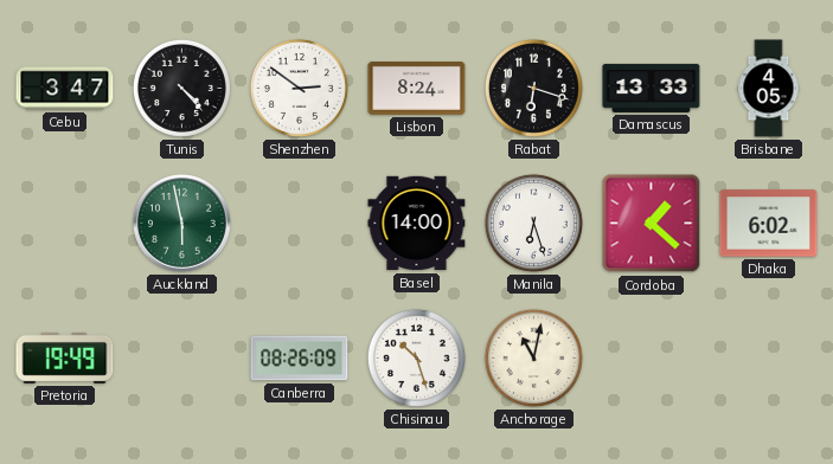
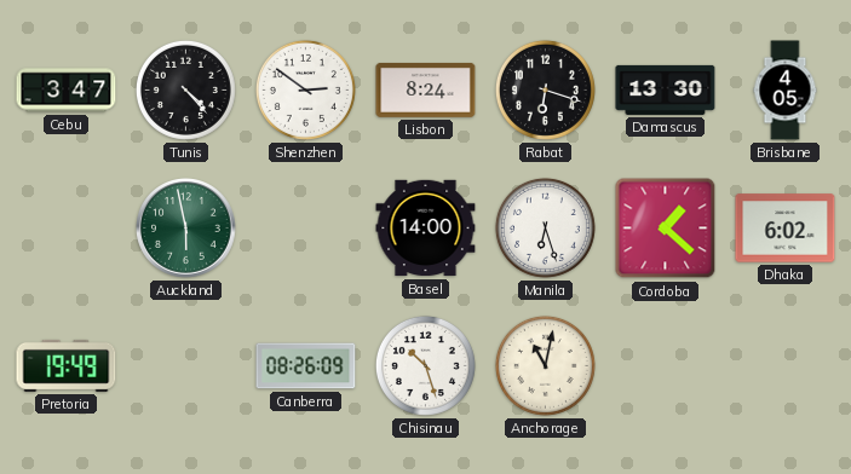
Damascus: 13:33 -> 13:30 (666, 89)
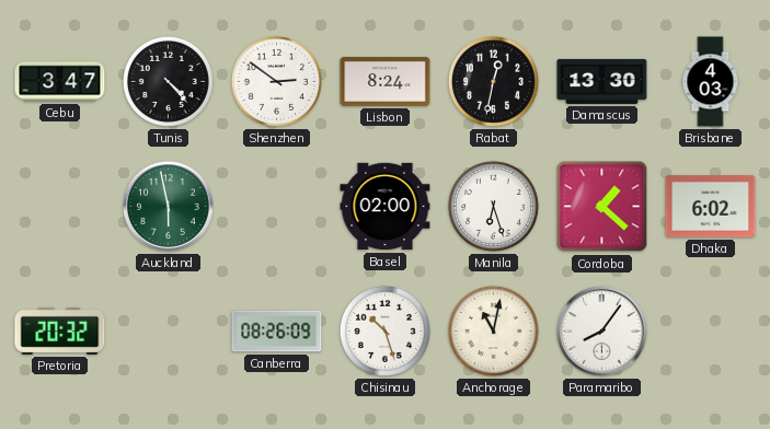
Rabat: 6:18 -> 12:32 (493, 81)
Brisbane: 4:05 -> 4:03 (711, 82)
Basel: 14:00 -> 02:00 (386, 207)
Pretoria: 19:49 -> 20:32 (60, 331)
Paramaribo: none -> 8:06 (602, 332)
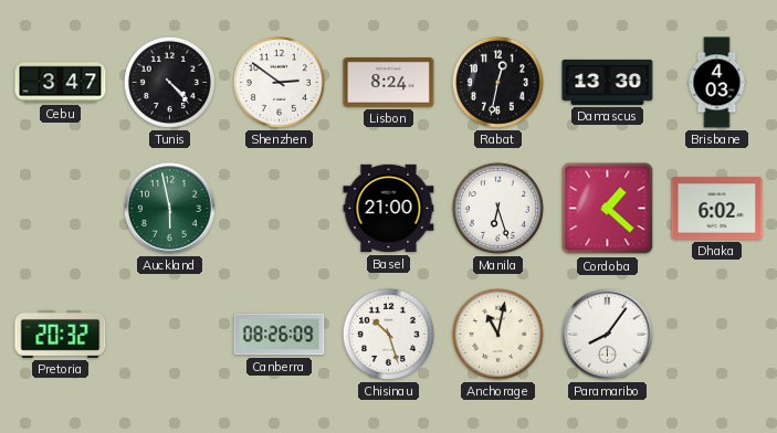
Basel: 02:00 -> 21:00 (389, 209)
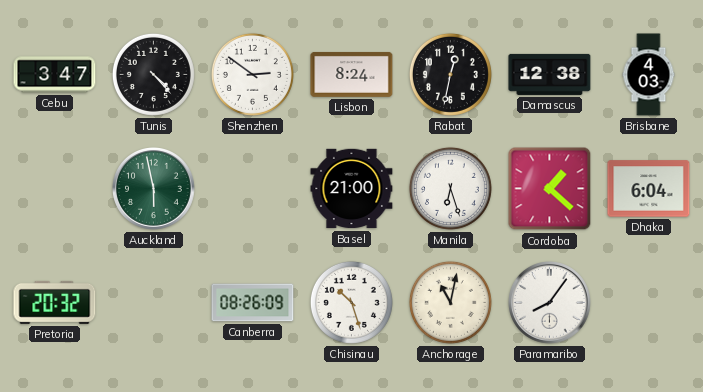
Damascus: 13:30 -> 12:38 (550, 74)
Dhaka: 6:02 -> 6:04 (649, 189)
